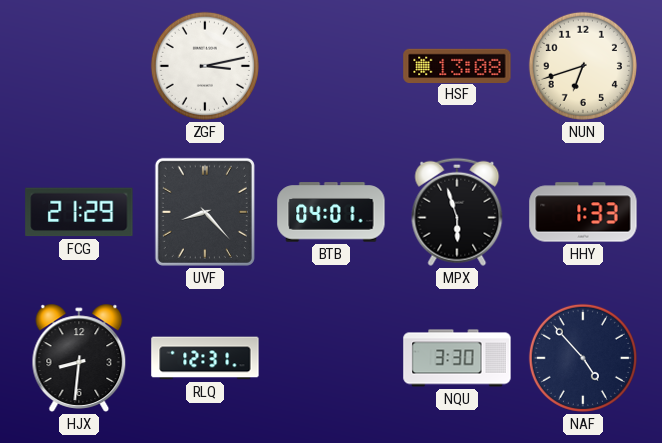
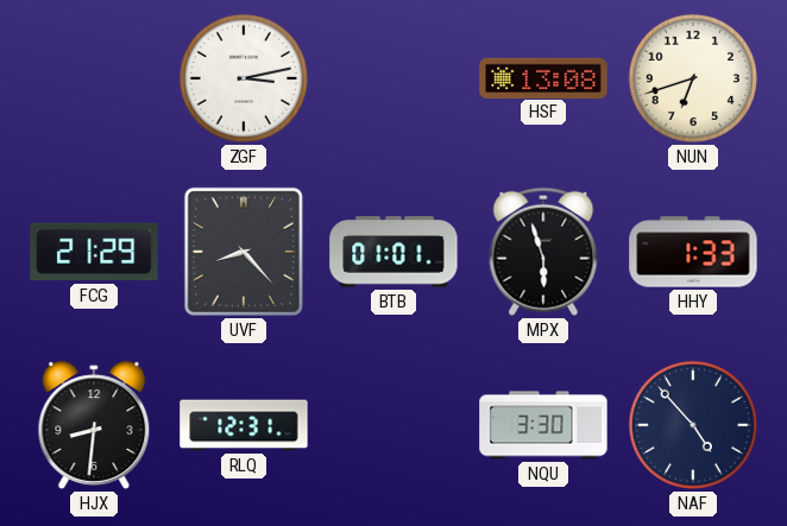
BTB: 04:01 -> 01:01 (393, 252)
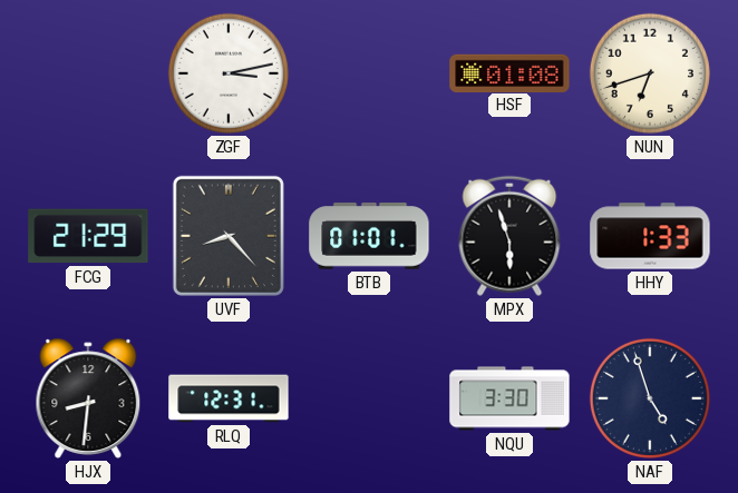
HSF: 13:08 -> 01:08 (509, 72)
NAF: 4:53 -> 4:57 (650, 398)
